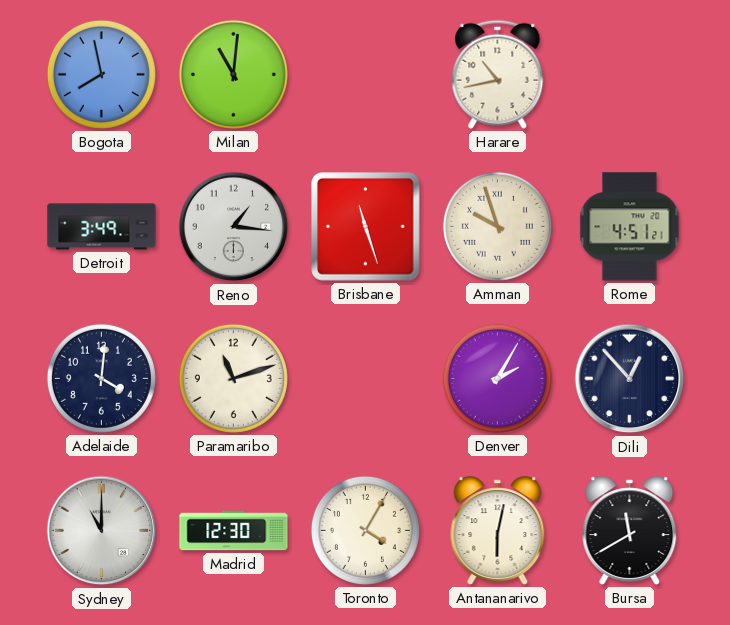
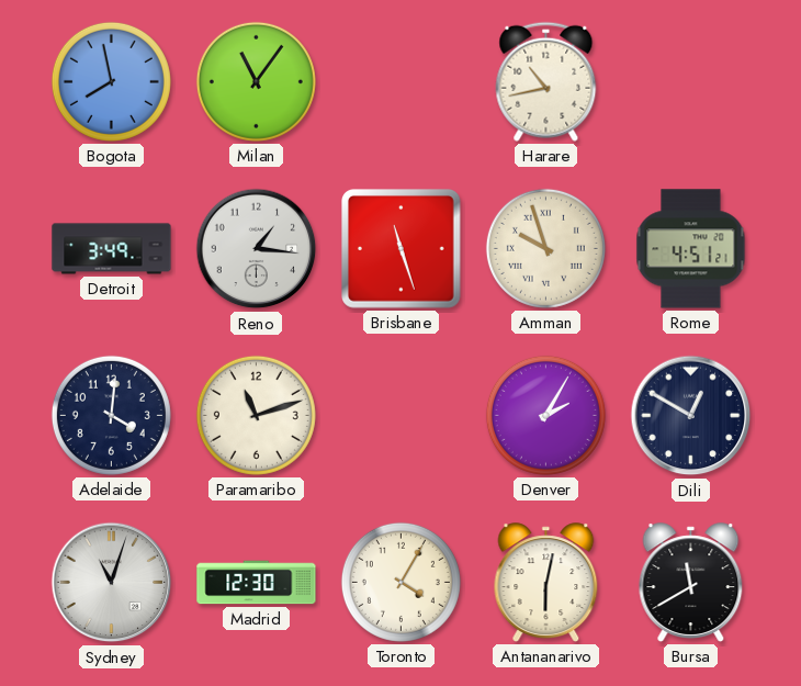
Milan: 11:01 -> 11:06 (256, 81)
Dili: 12:53 -> 12:50 (691, 416)
Sydney: 11:00 -> 11:03 (112, 583)
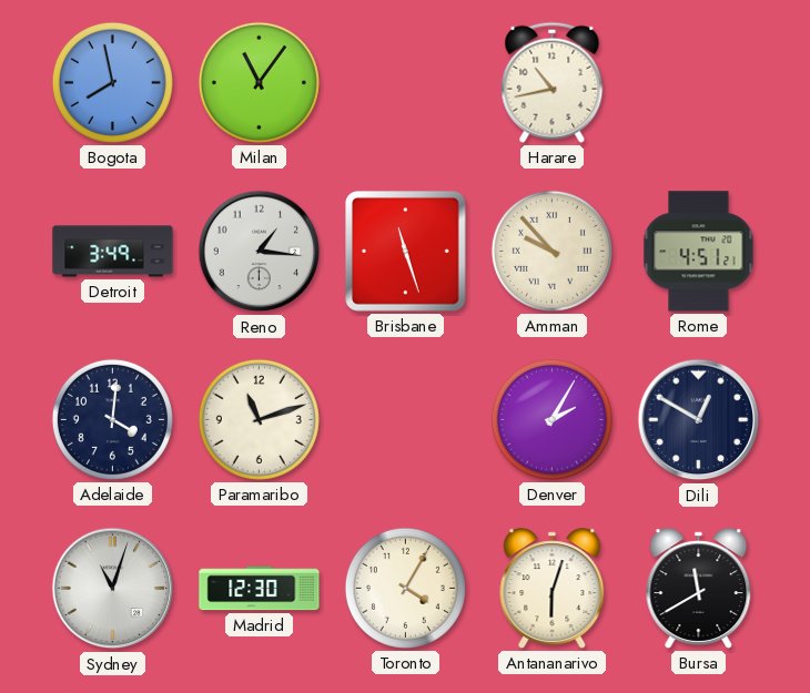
Amman: 9:57 -> 9:53 (551, 251)
Antananarivo: 6:02 -> 6:03 (553, 589)
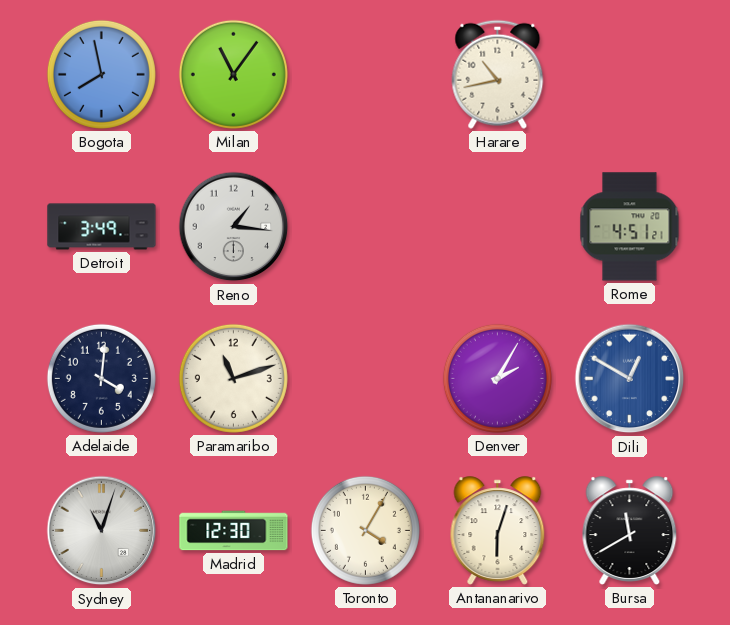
Brisbane: 11:27 -> none (406, 252)
Amman: 9:53 -> none (551, 251)
Dili dial: navy -> blue (630, 379)
